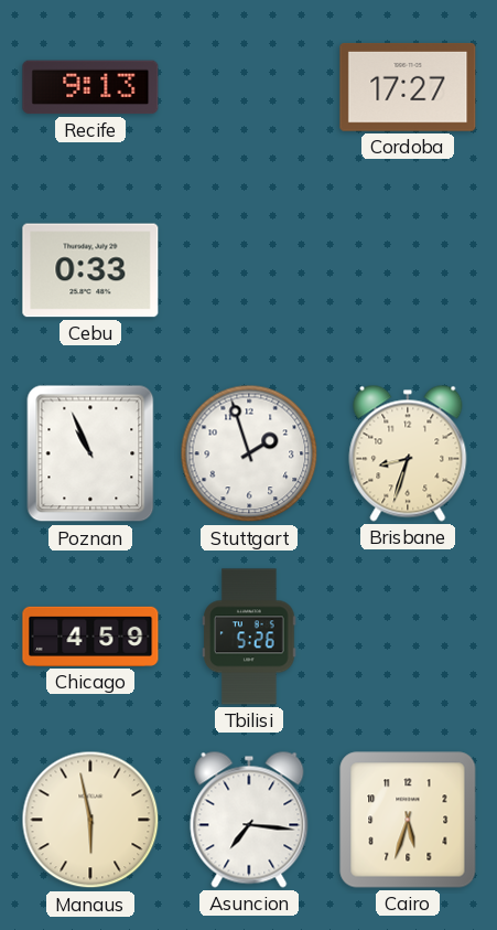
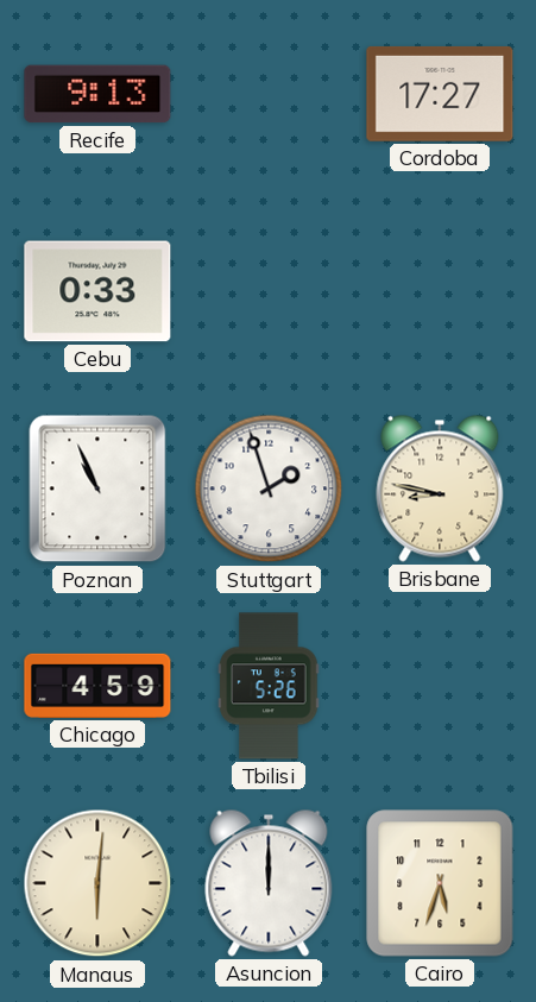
Brisbane: 8:33 -> 8:47 (440, 489)
Manaus: 5:58 -> 6:01 (97, 883)
Asuncion: 7:16 -> 12:00 (269, 883)
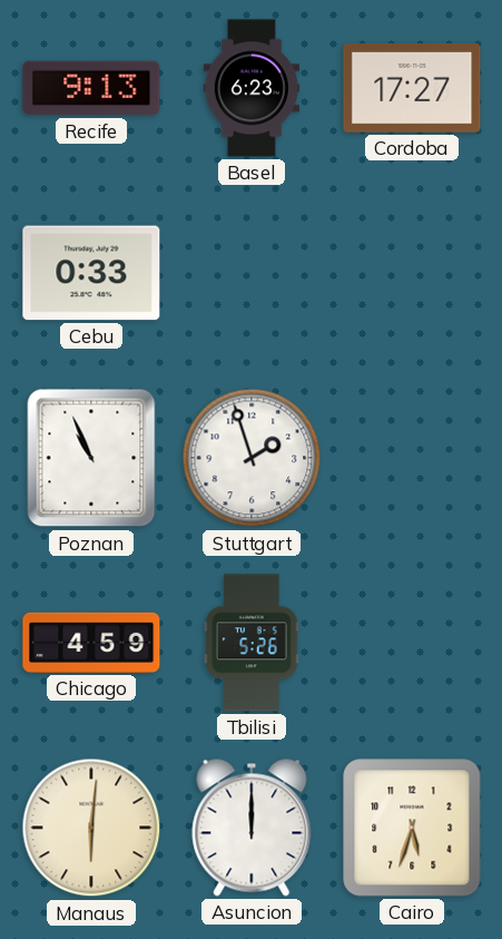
Basel: none -> 6:23 (252, 88)
Brisbane: 8:47 -> none (440, 489)
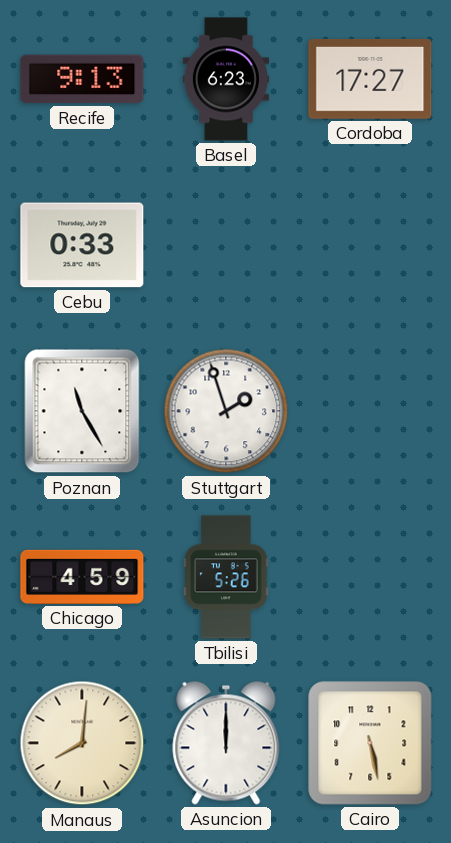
Poznan: 10:56 -> 11:25 (82, 411)
Manaus: 6:01 -> 8:01 (82, 743)
Cairo: 5:33 -> 5:28 (370, 743)
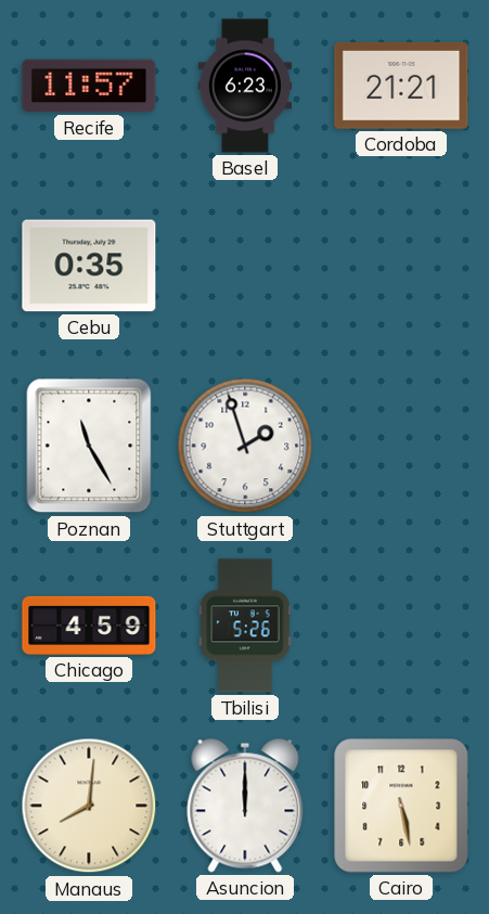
Recife: 9:13 -> 11:57 (89, 86)
Cordoba: 17:27 -> 21:21 (401, 86)
Cebu: 0:33 -> 0:35 (89, 266)
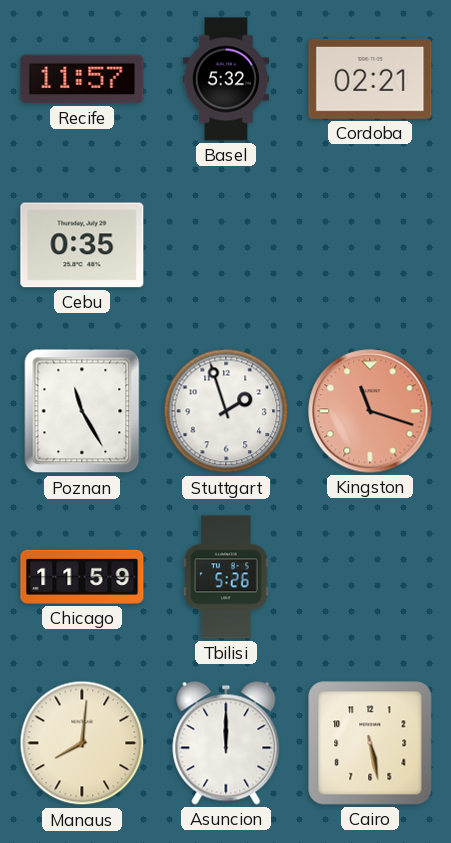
Basel: 6:23 -> 5:32 (226, 79)
Cordoba: 21:21 -> 02:21 (370, 79)
Kingston: none -> 11:18 (370, 411)
Chicago: 4:59 -> 11:59 (82, 577)
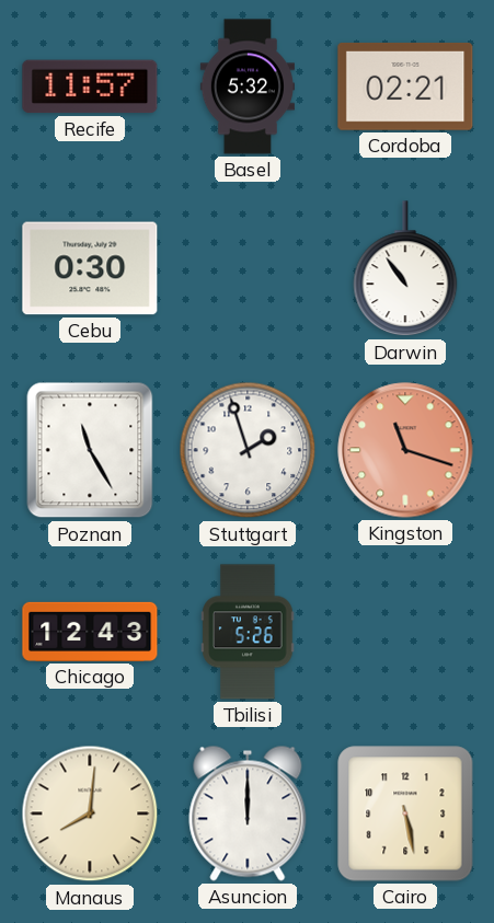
Cebu: 0:35 -> 0:30 (90, 268)
Darwin: none -> 10:54 (405, 269)
Chicago: 11:59 -> 12:43 (90, 632)
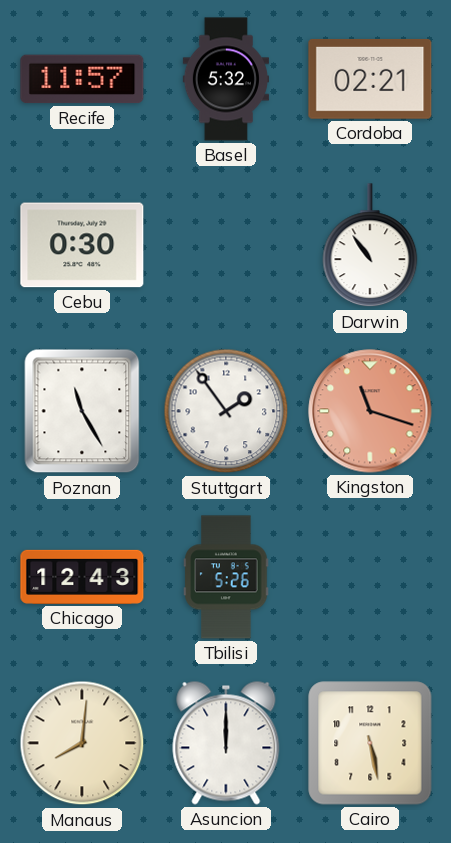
Stuttgart: 1:57 -> 1:54 (226, 411)
